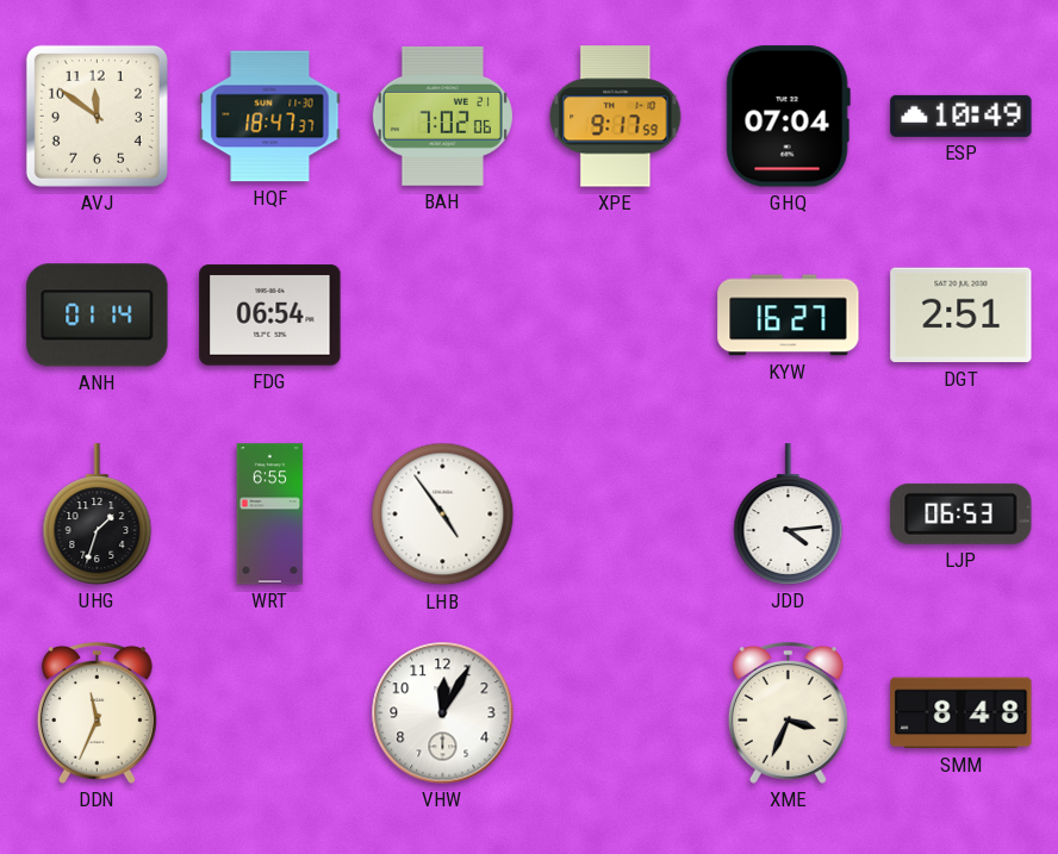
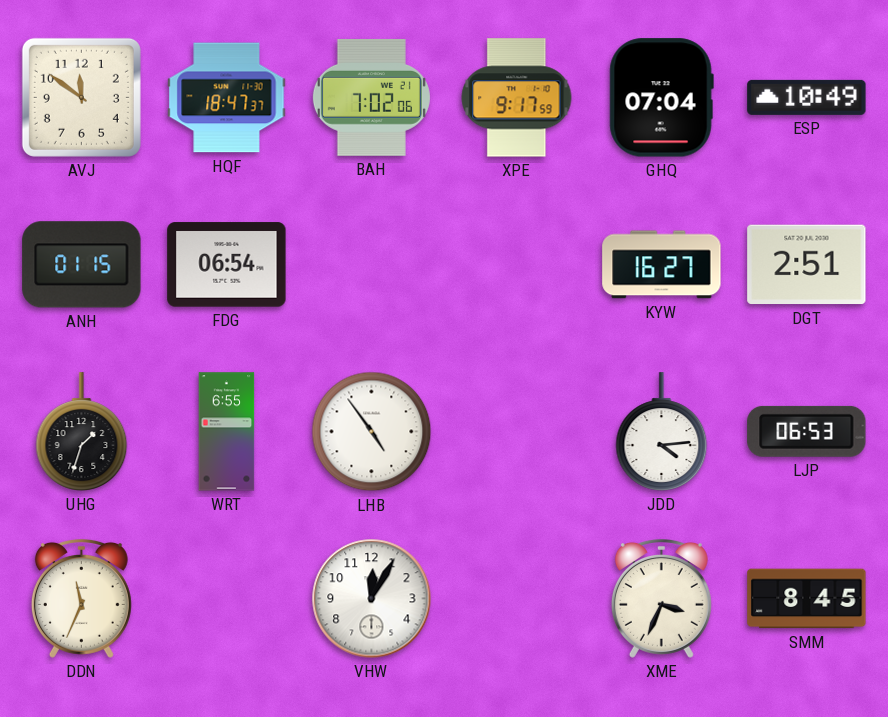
ANH: 01:14 -> 01:15 (82, 265)
SMM: 8:48 -> 8:45 (807, 599)
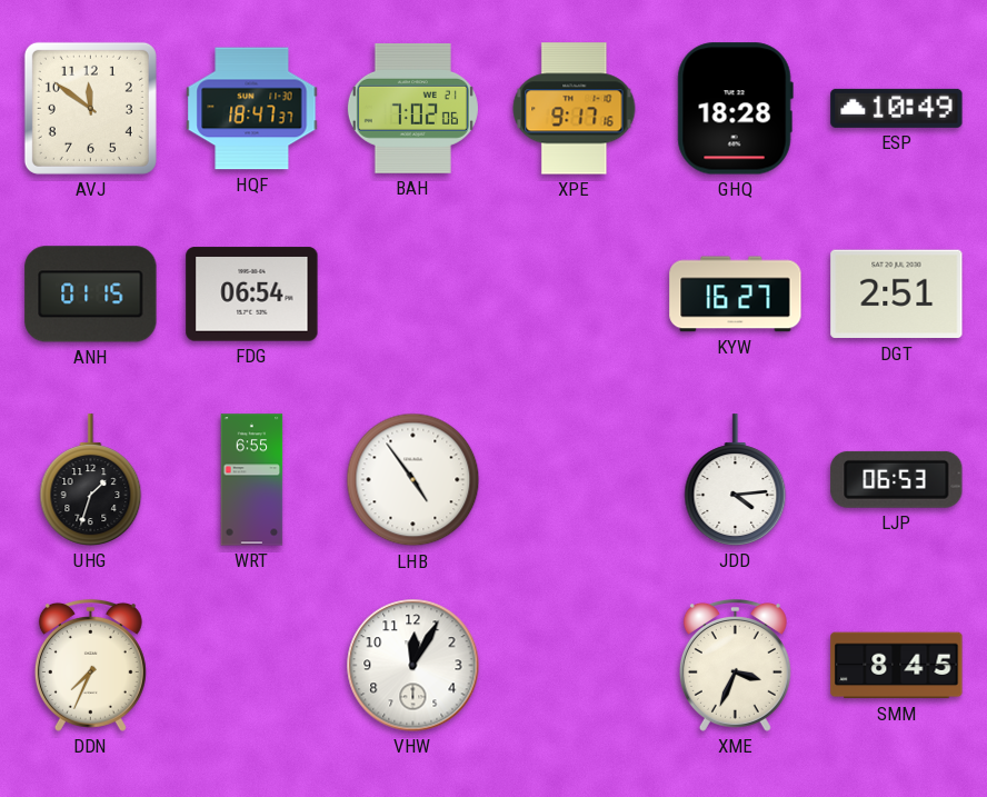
XPE: 9:17:59 -> 9:17:16 (575, 109)
GHQ: 07:04 -> 18:28 (735, 109)
DDN: 11:34 -> 7:34 (90, 666)
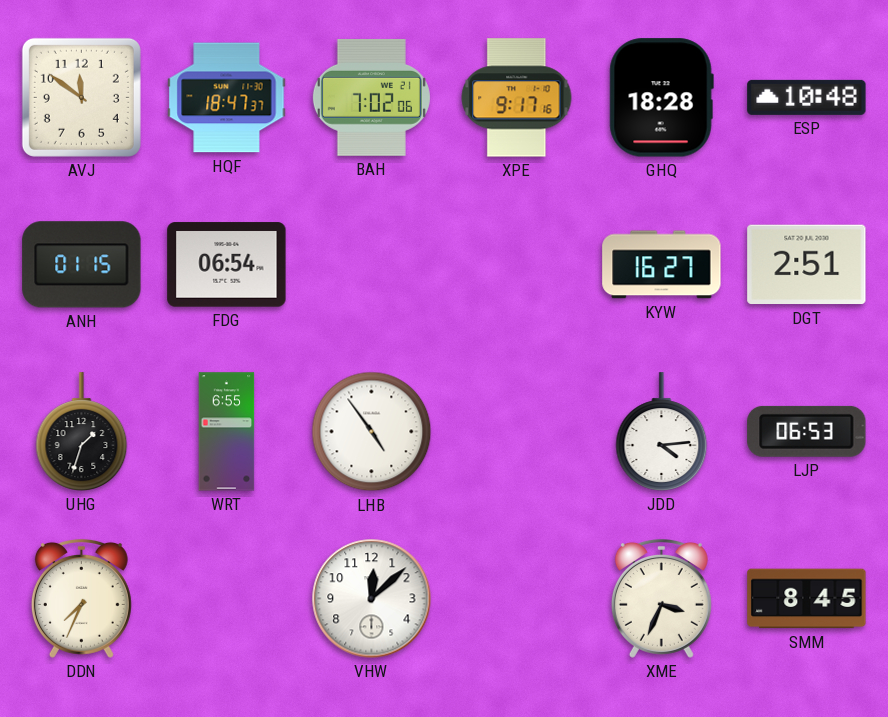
ESP: 10:49 -> 10:48 (807, 97)
VHW: 12:05 -> 12:08 (372, 599)
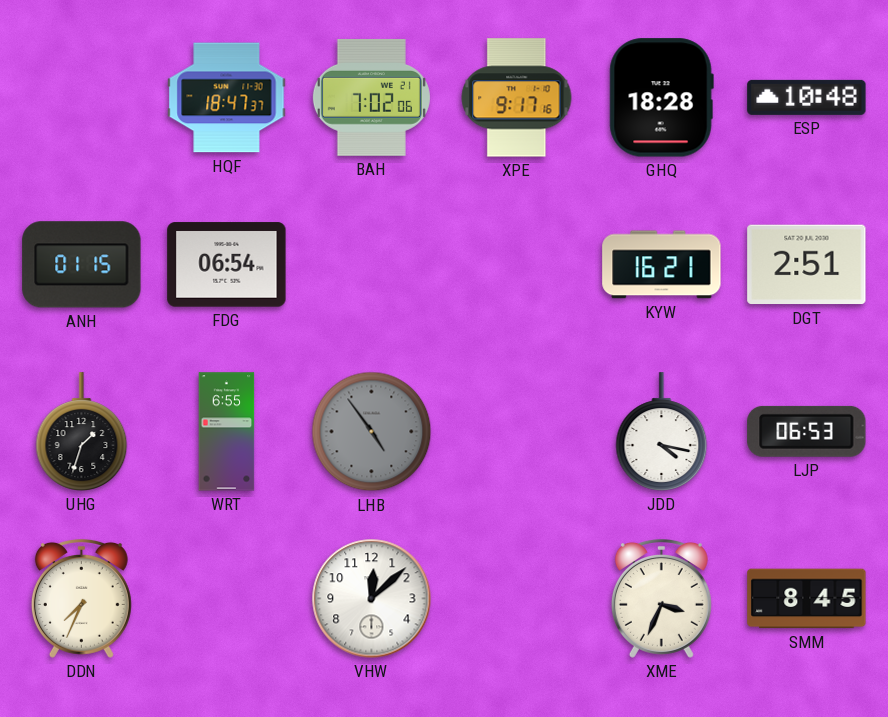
AVJ: 11:51 -> none (81, 97)
KYW: 16:27 -> 16:21 (662, 265)
LHB dial: white -> grey (372, 432)
JDD: 4:14 -> 4:17 (662, 432)
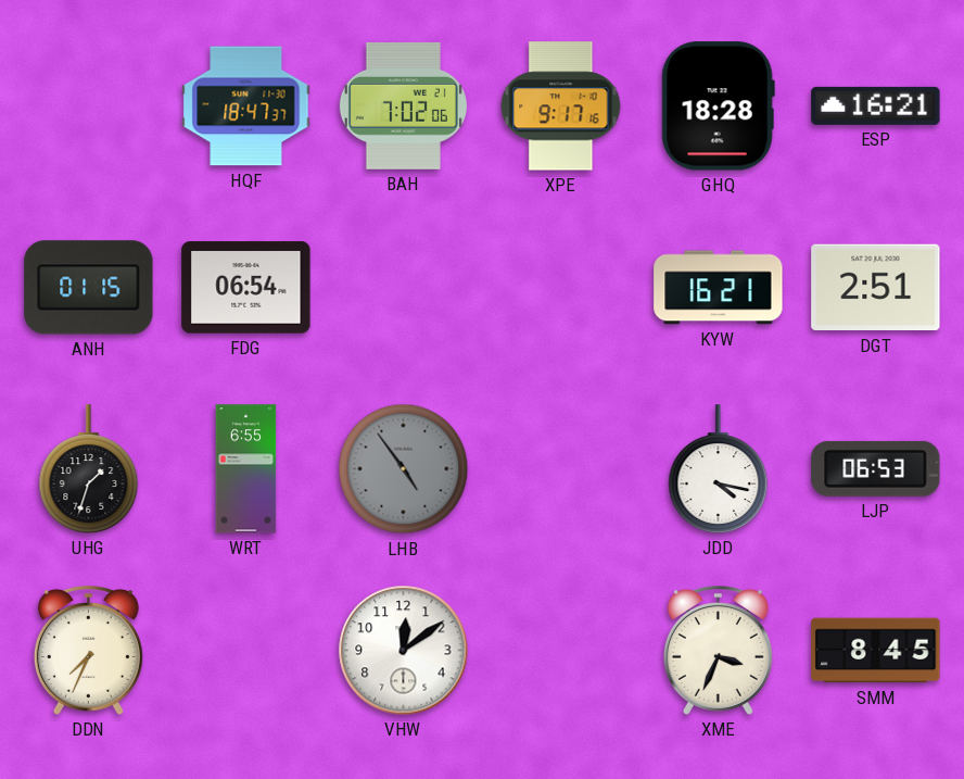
ESP: 10:48 -> 16:21 (876, 105)
VHW: 12:08 -> 12:09 (404, 651)
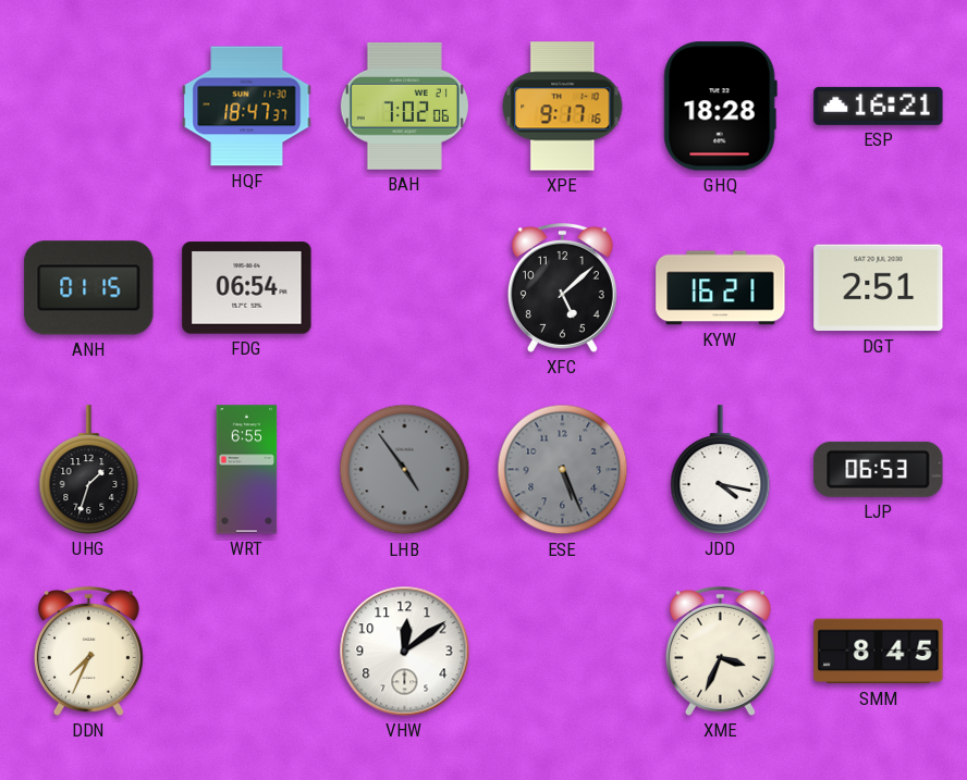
XFC: none -> 5:08 (562, 288)
ESE: none -> 5:26 (563, 470)
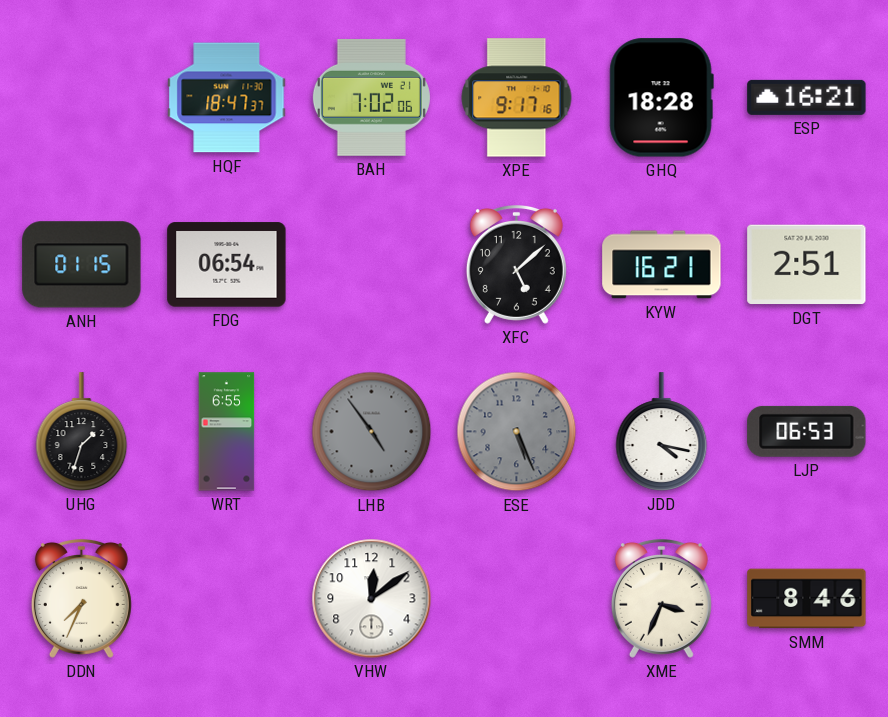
SMM: 8:45 -> 8:46 (807, 599)
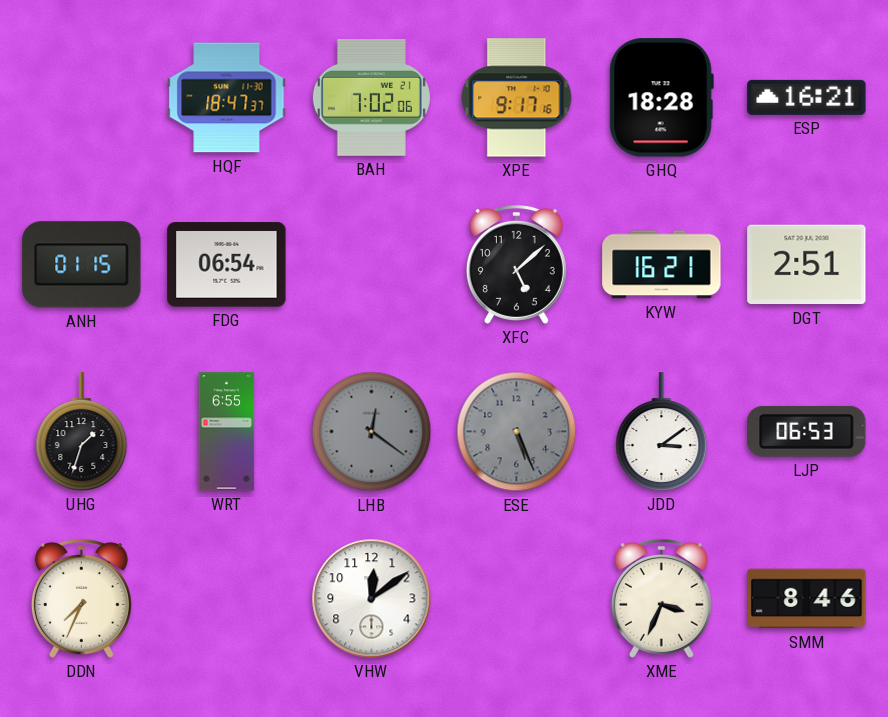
LHB: 4:54 -> 12:21 (372, 432)
JDD: 4:17 -> 3:09 (662, 432)
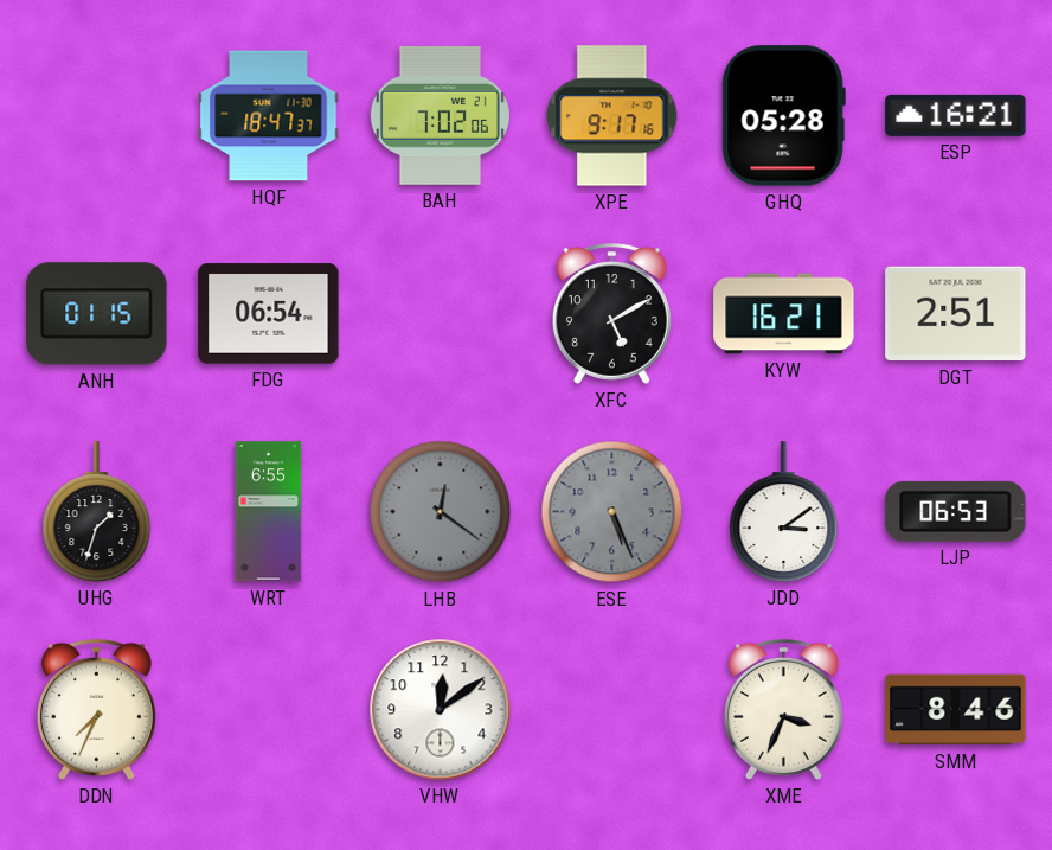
GHQ: 18:28 -> 05:28 (783, 116)
XFC: 5:08 -> 5:10 (611, 314)
